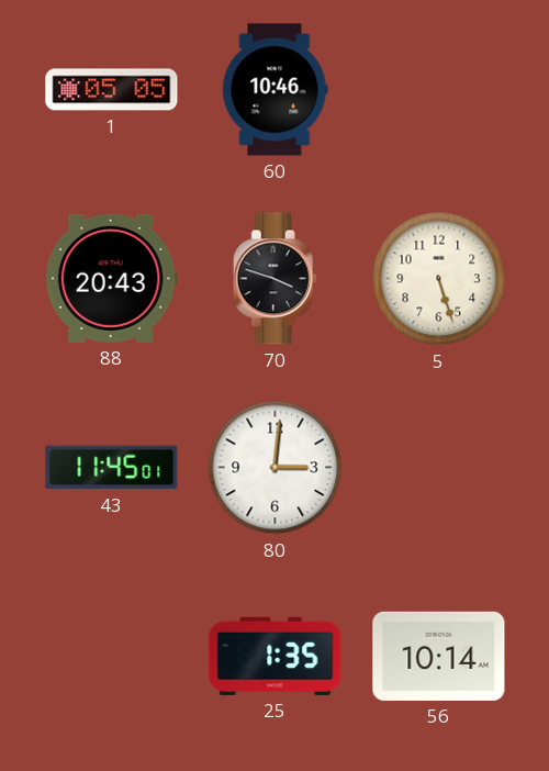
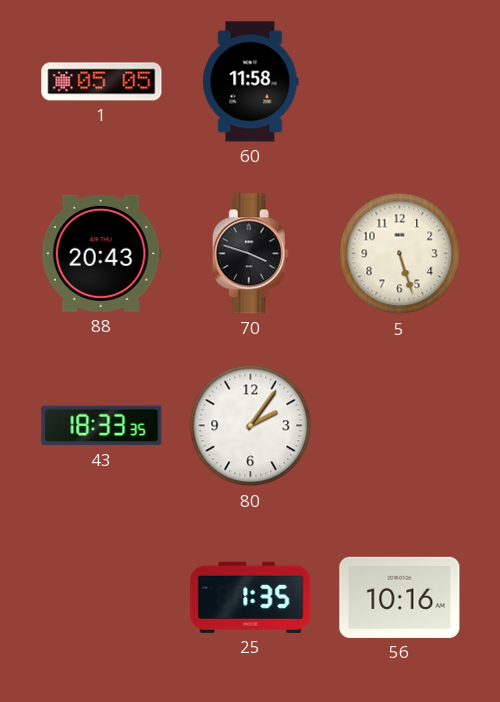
60: 10:46 -> 11:58 (251, 82)
43: 11:45 -> 18:33 (102, 426)
80: 3:01 -> 2:06 (251, 426)
56: 10:14 -> 10:16 (400, 597)
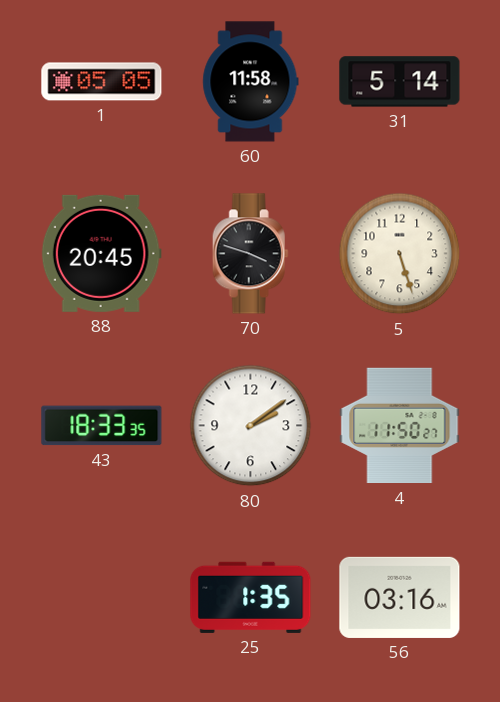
31: none -> 5:14 (400, 82)
88: 20:43 -> 20:45 (101, 253)
80: 2:06 -> 2:09 (251, 426)
4: none -> 11:50 (400, 426)
56: 10:16 -> 03:16 (400, 597)
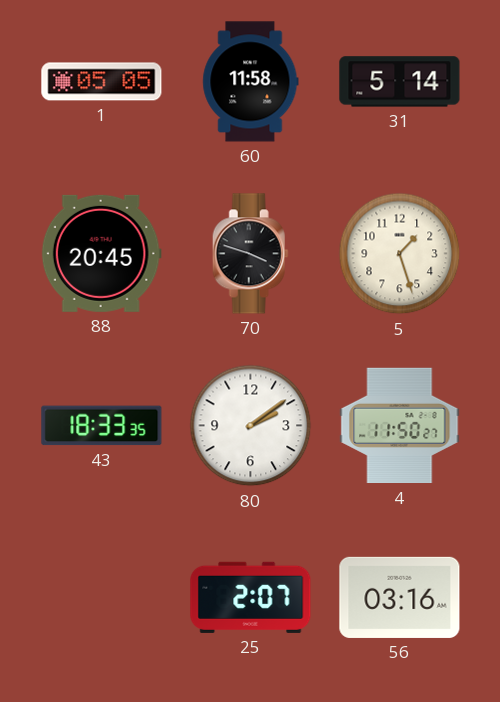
5: 5:27 -> 1:27 (400, 254)
25: 1:35 -> 2:07 (251, 597)
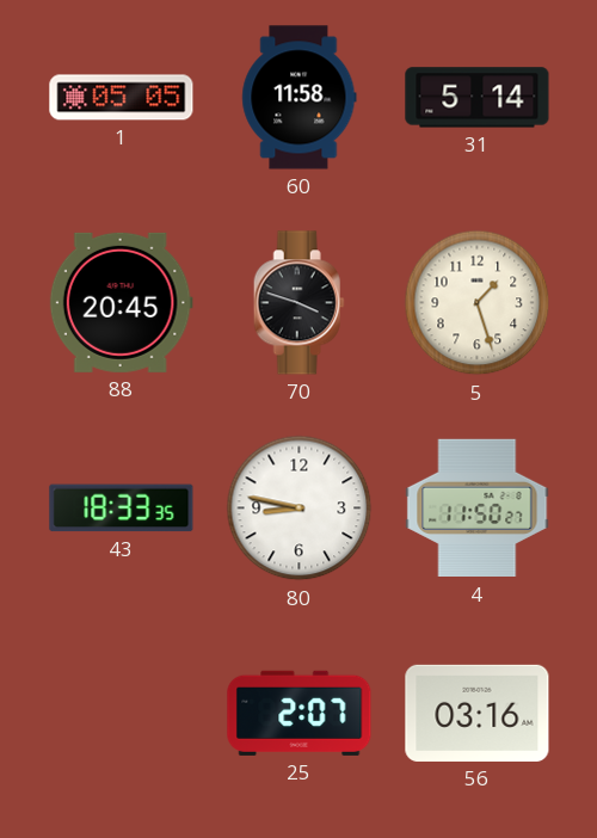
80: 2:09 -> 8:47 (300, 509)
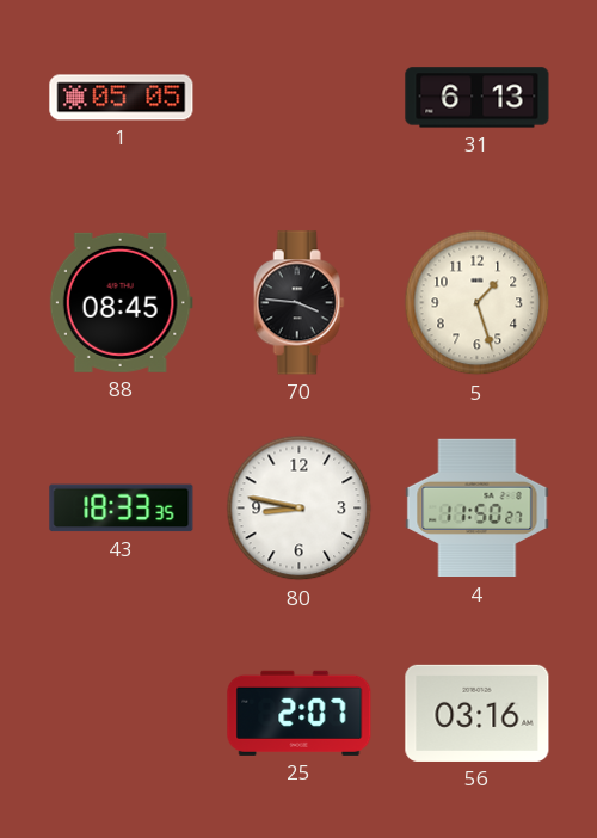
60: 11:58 -> none (300, 98)
31: 5:14 -> 6:13 (478, 98)
88: 20:45 -> 08:45 (121, 302)
70: 3:48 -> 3:46 (298, 303)
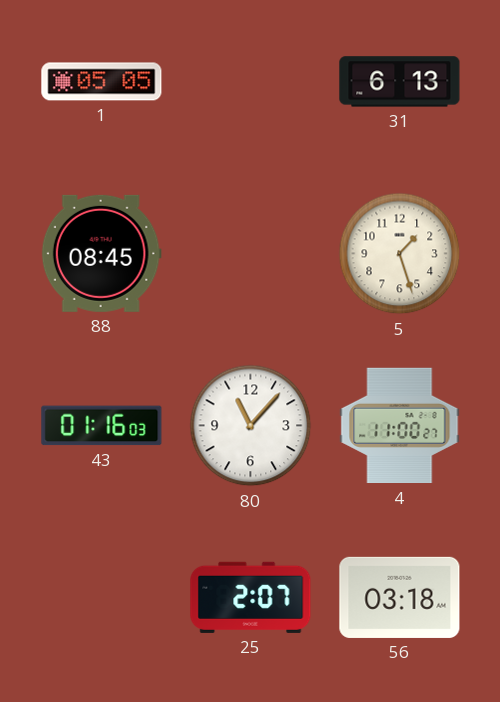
70: 3:46 -> none (298, 303)
43: 18:33 -> 01:16 (102, 426)
80: 8:47 -> 11:07 (251, 426)
4: 11:50 -> 11:00 (400, 426)
56: 03:16 -> 03:18 (400, 597)
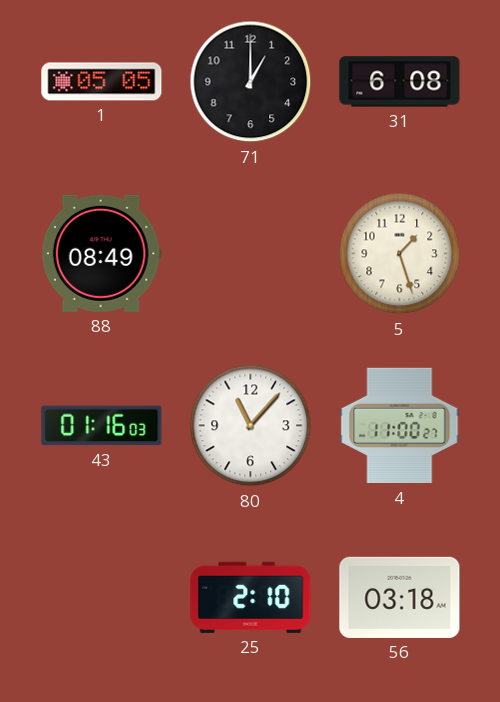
71: none -> 1:00 (251, 82)
31: 6:13 -> 6:08 (400, 82)
88: 08:45 -> 08:49 (101, 253)
25: 2:07 -> 2:10 (251, 597)
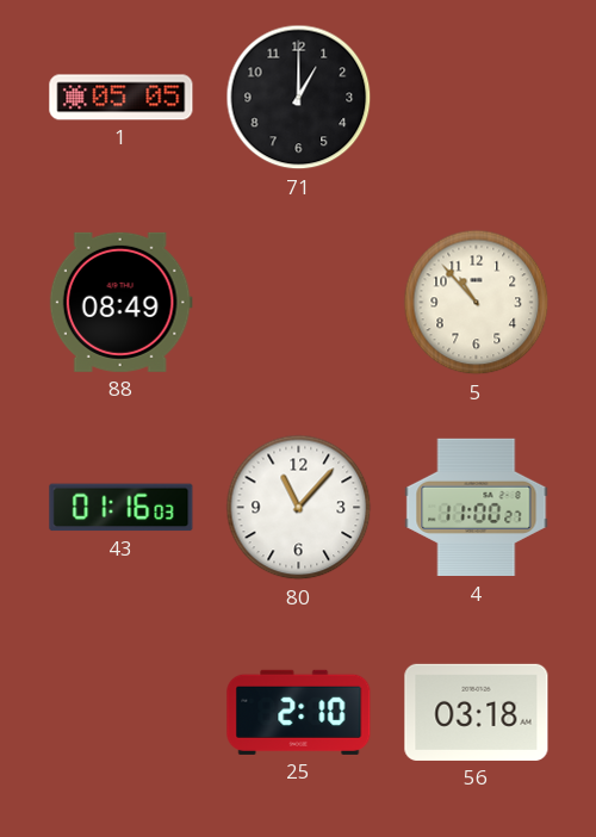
31: 6:08 -> none (400, 82)
5: 1:27 -> 10:53 (477, 303)
